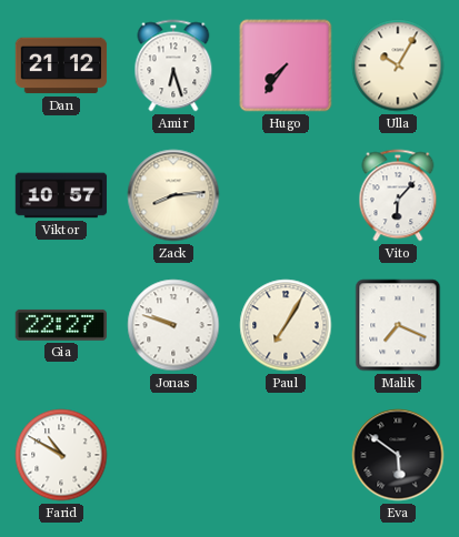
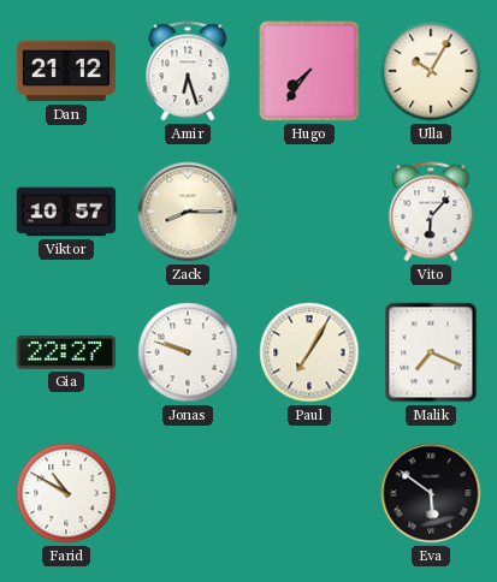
Zack: 8:14 -> 8:15 (188, 212)
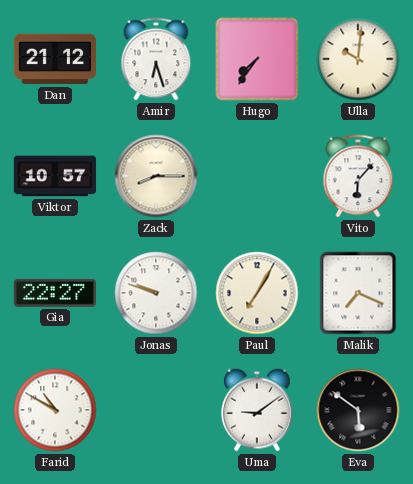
Ulla: 10:05 -> 10:01 (358, 59)
Uma: none -> 9:09 (258, 410)
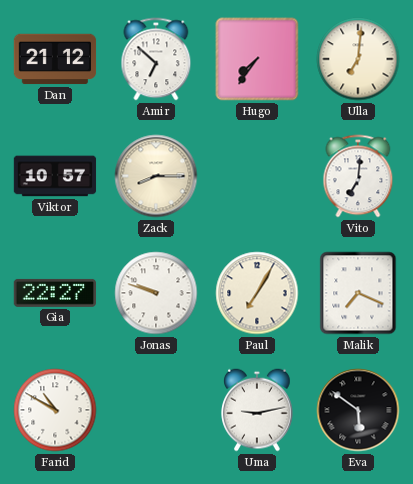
Amir: 6:27 -> 6:52 (156, 59)
Ulla: 10:01 -> 7:01 (358, 59)
Vito: 6:07 -> 7:01 (358, 176)
Uma: 9:09 -> 9:13 (258, 410)
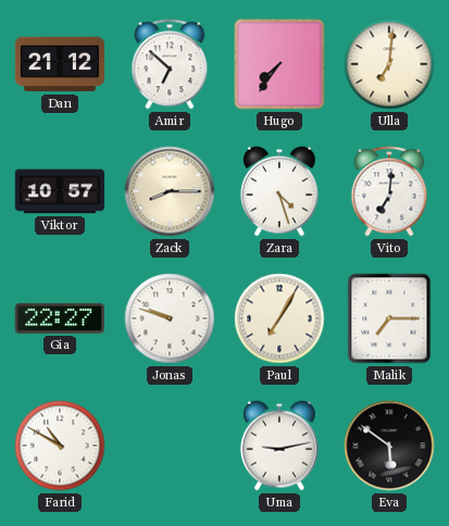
Zara: none -> 4:27 (280, 191)
Malik: 7:19 -> 7:15 (389, 318)
